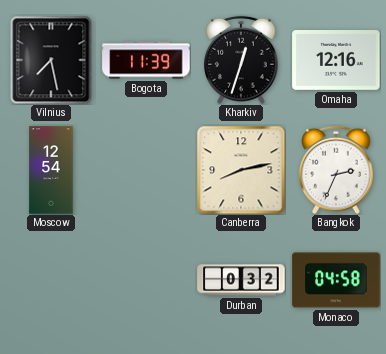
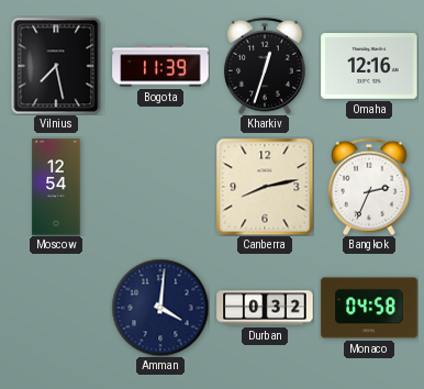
Amman: none -> 4:01 (160, 308)
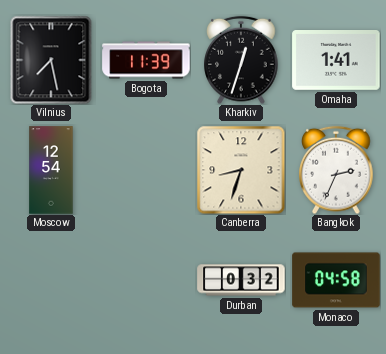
Omaha: 12:16 -> 1:41 (336, 61)
Canberra: 8:13 -> 8:33 (241, 170)
Amman: 4:01 -> none (160, 308)
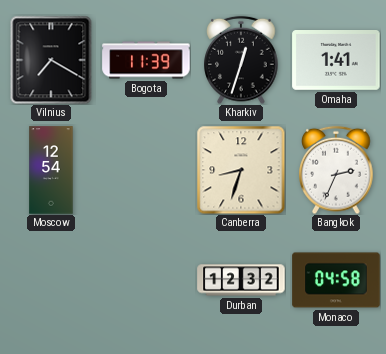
Vilnius: 7:28 -> 7:20 (51, 60)
Durban: 0:32 -> 12:32 (241, 280)
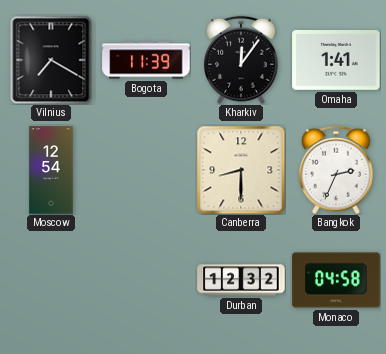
Kharkiv: 12:33 -> 12:06 (241, 60)
Canberra: 8:33 -> 8:30 (241, 170)
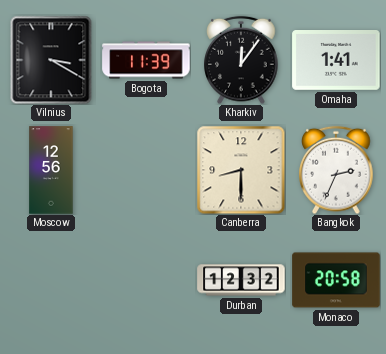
Vilnius: 7:20 -> 3:20 (51, 60)
Moscow: 12:54 -> 12:56 (51, 170)
Monaco: 04:58 -> 20:58 (336, 280)
